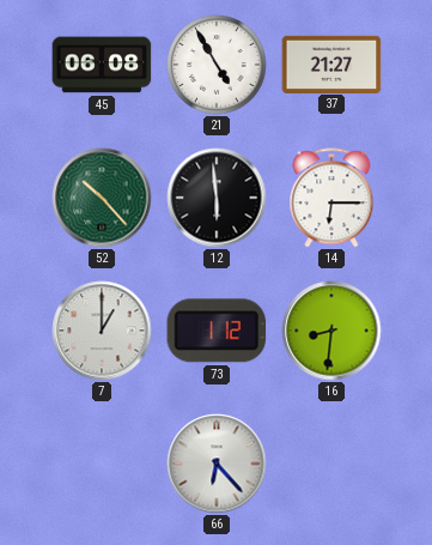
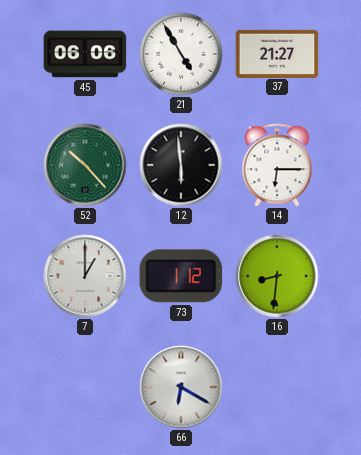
45: 06:08 -> 06:06 (85, 54)
66: 6:23 -> 6:20 (181, 387)
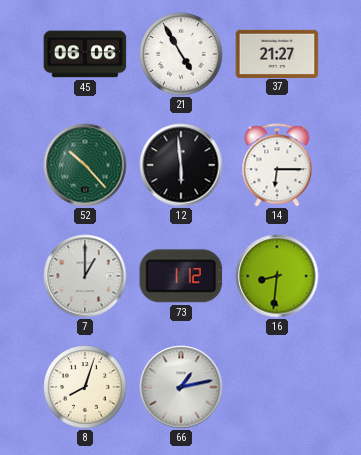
8: none -> 8:03 (85, 387)
66: 6:20 -> 1:13 (181, 387)
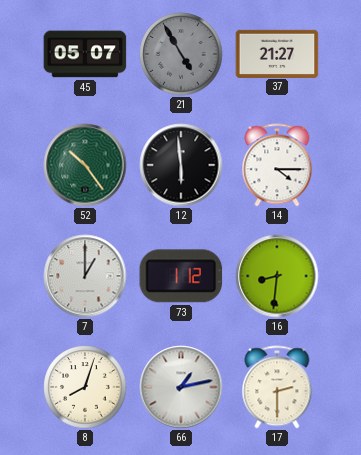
45: 06:06 -> 05:07 (85, 54)
21 dial: white -> grey (181, 54)
52: 10:23 -> 10:24 (85, 165)
14: 6:15 -> 4:15 (277, 165)
17: none -> 2:30 (277, 387)
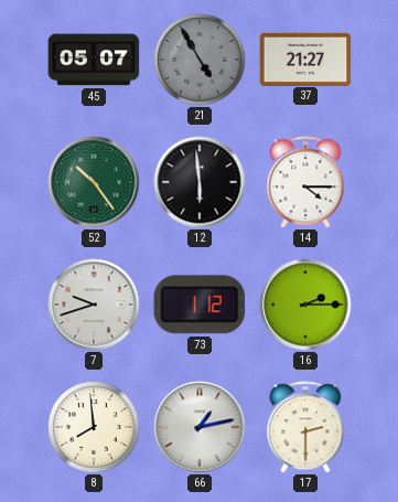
7: 1:00 -> 9:42 (94, 305)
16: 8:31 -> 2:15 (305, 305)
8: 8:03 -> 7:59 (94, 427)
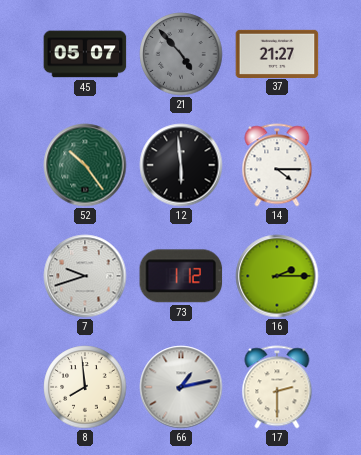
21: 4:55 -> 4:53 (181, 54)
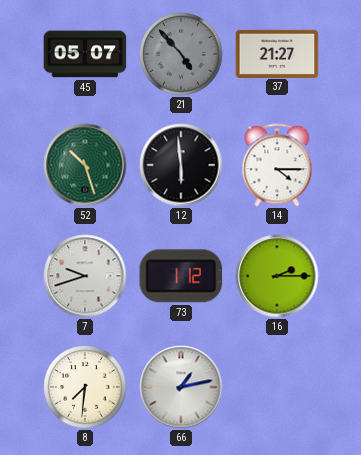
52: 10:24 -> 10:27 (85, 165)
8: 7:59 -> 7:31 (85, 387)
17: 2:30 -> none (277, 387)
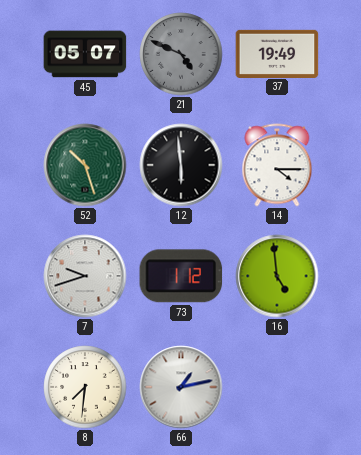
21: 4:53 -> 4:49 (181, 54)
37: 21:27 -> 19:49 (277, 53)
16: 2:15 -> 4:59 (277, 276)
